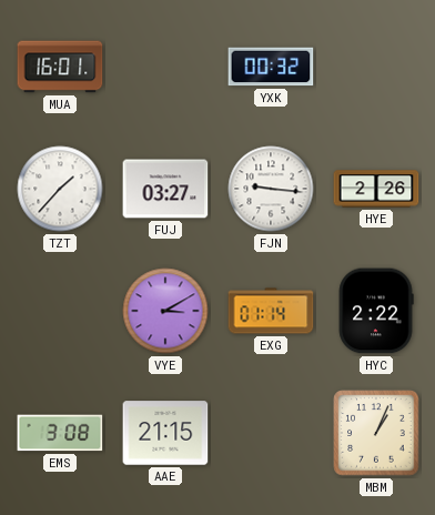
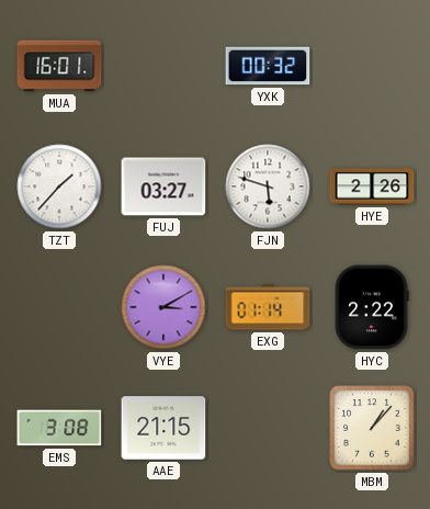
FJN: 9:16 -> 5:48 (268, 186)
MBM: 1:04 -> 1:07 (372, 428)
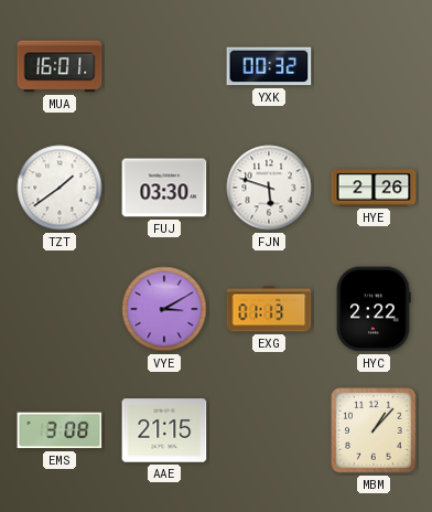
TZT: 1:37 -> 1:39 (60, 188)
FUJ: 03:27 -> 03:30 (164, 188)
EXG: 01:14 -> 01:13 (269, 309)
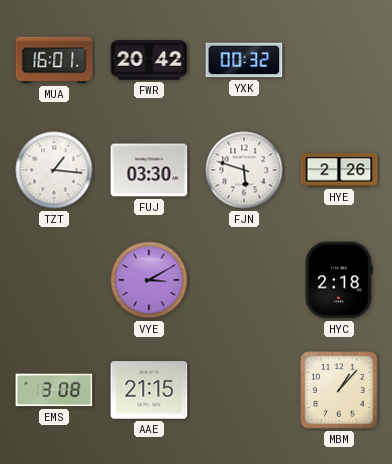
FWR: none -> 20:42 (149, 60)
TZT: 1:39 -> 1:16 (54, 170)
EXG: 01:13 -> none (269, 309)
HYC: 2:22 -> 2:18 (339, 280)
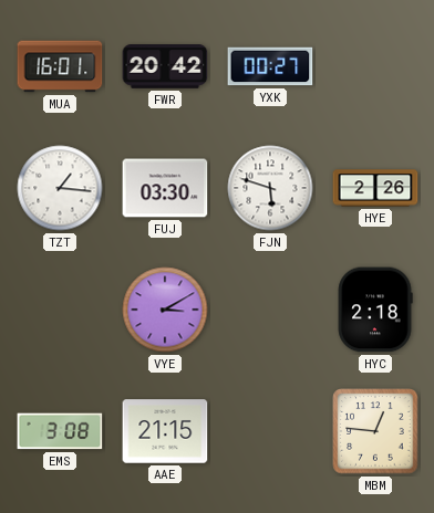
YXK: 00:32 -> 00:27 (270, 66)
MBM: 1:07 -> 12:46 (375, 431)
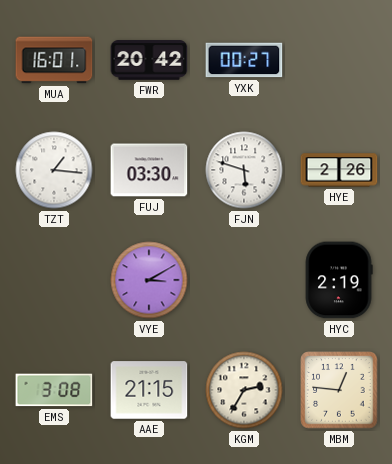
HYC: 2:18 -> 2:19 (339, 280)
KGM: none -> 2:35 (244, 390)
